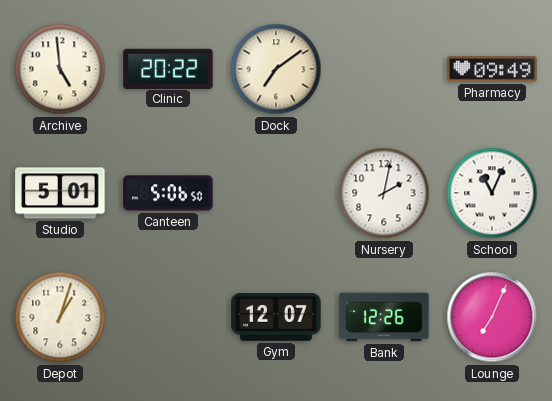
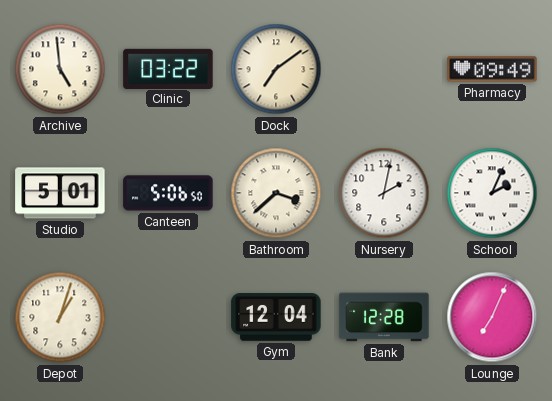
Clinic: 20:22 -> 03:22 (168, 68)
Bathroom: none -> 3:38 (276, 193)
School: 11:04 -> 2:04 (492, 193)
Gym: 12:07 -> 12:04 (276, 317)
Bank: 12:26 -> 12:28 (384, 317)
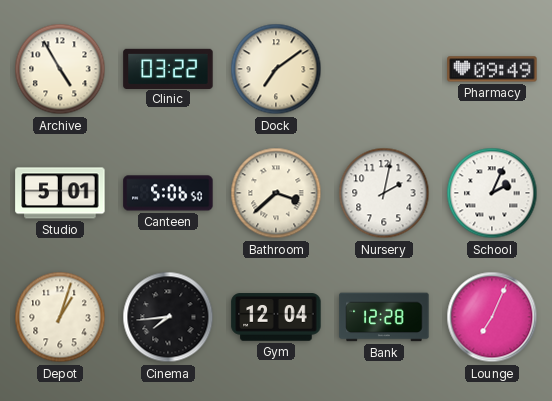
Archive: 4:59 -> 4:55 (60, 69)
Cinema: none -> 7:44 (168, 317)
